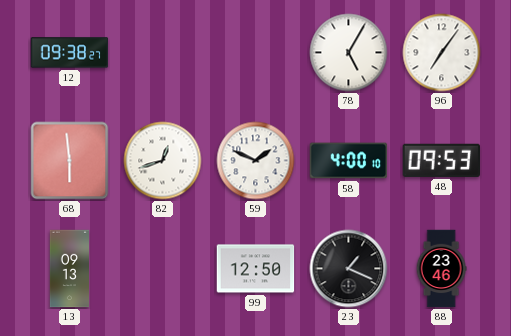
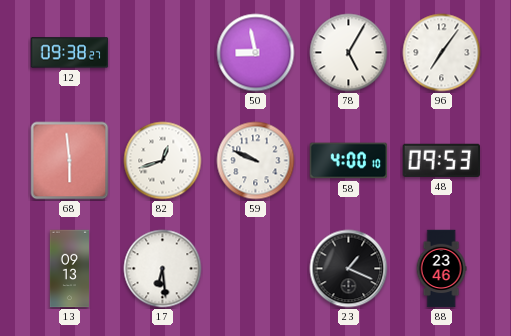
50: none -> 8:58 (256, 53)
59: 1:49 -> 9:49 (256, 161)
17: none -> 6:29 (163, 269)
99: 12:50 -> none (256, 269)
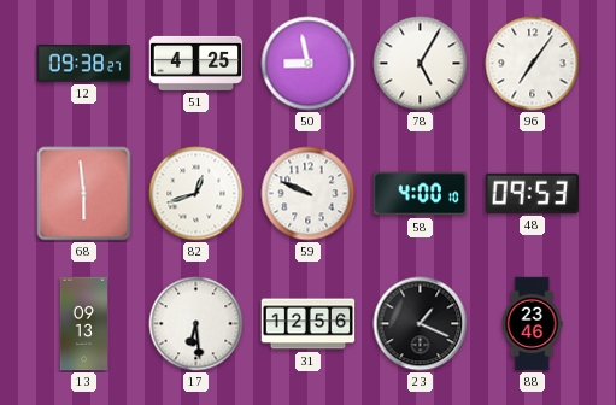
51: none -> 4:25 (196, 63)
31: none -> 12:56 (309, 324)
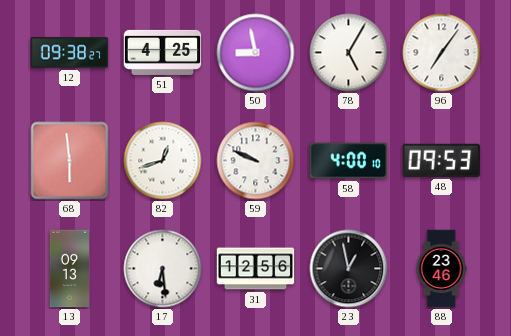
23: 1:19 -> 12:58 (349, 269)
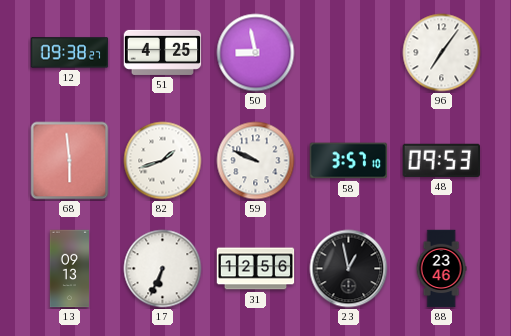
78: 5:05 -> none (349, 53)
82: 12:42 -> 1:42 (163, 161)
58: 4:00 -> 3:57 (349, 161)
17: 6:29 -> 6:34 (163, 269)
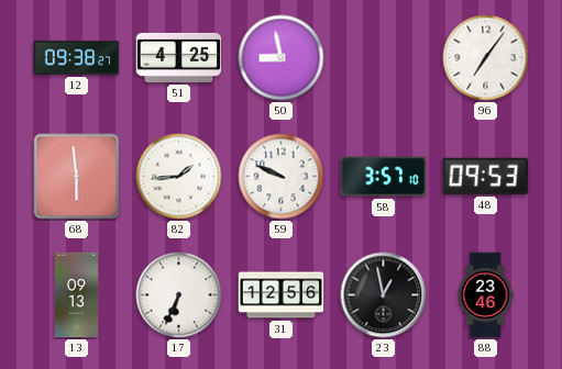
82: 1:42 -> 1:44 (179, 177)
